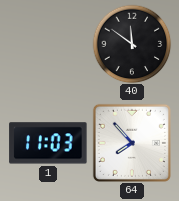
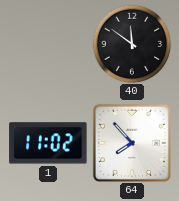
1: 11:03 -> 11:02 (48, 143)
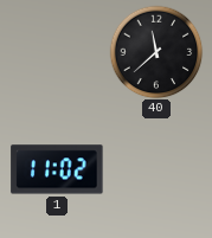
40: 11:51 -> 11:38 (156, 52)
64: 7:53 -> none (132, 143)
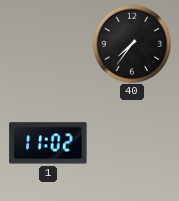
40: 11:38 -> 7:36 (132, 44)
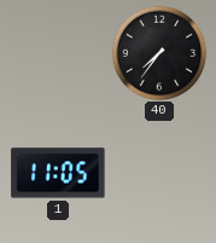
1: 11:02 -> 11:05 (58, 173)
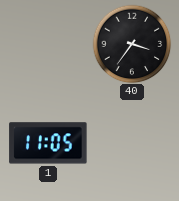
40: 7:36 -> 3:36 (132, 44)
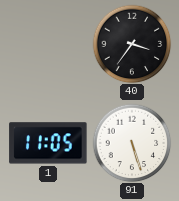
91: none -> 5:27 (132, 143)
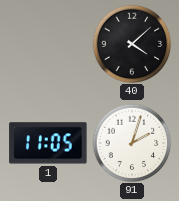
40: 3:36 -> 4:08 (132, 44)
91: 5:27 -> 2:03 (132, 143)
